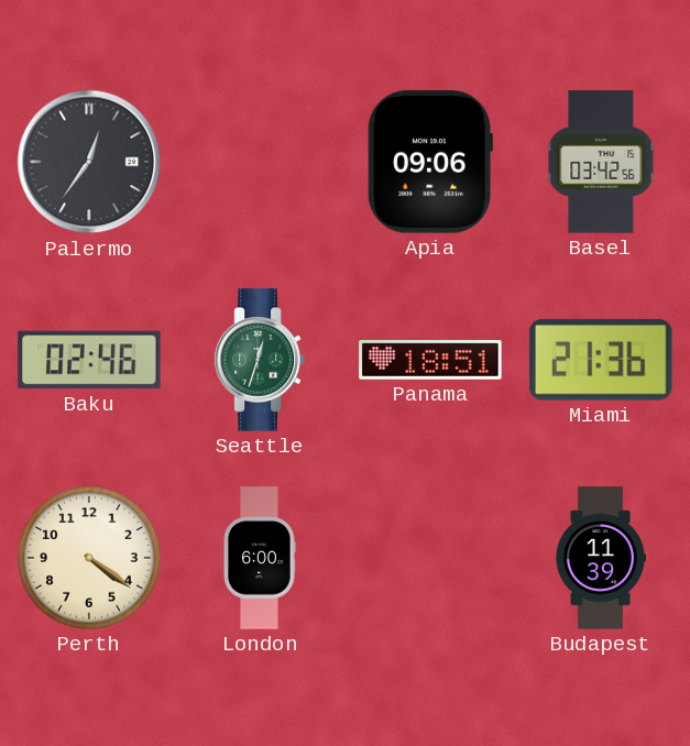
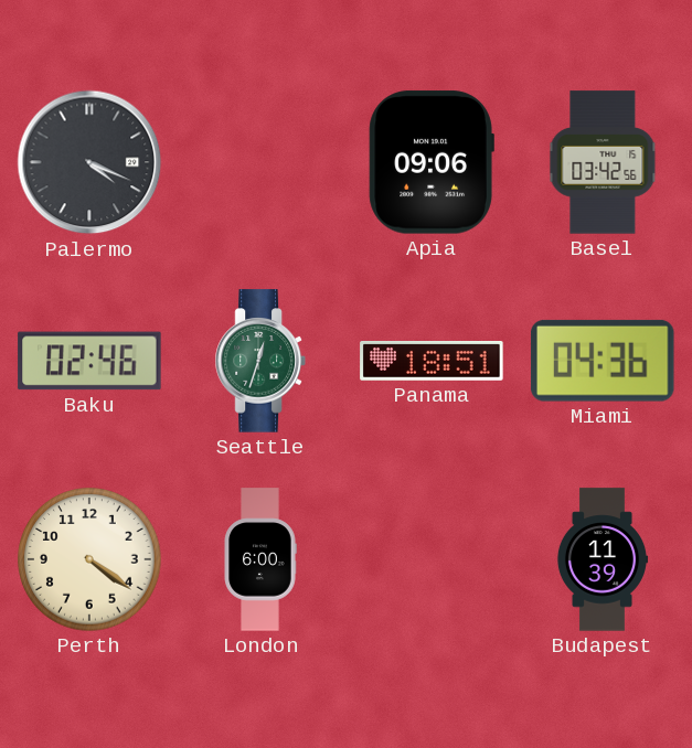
Palermo: 12:36 -> 4:19 (89, 162)
Miami: 21:36 -> 04:36 (603, 361)
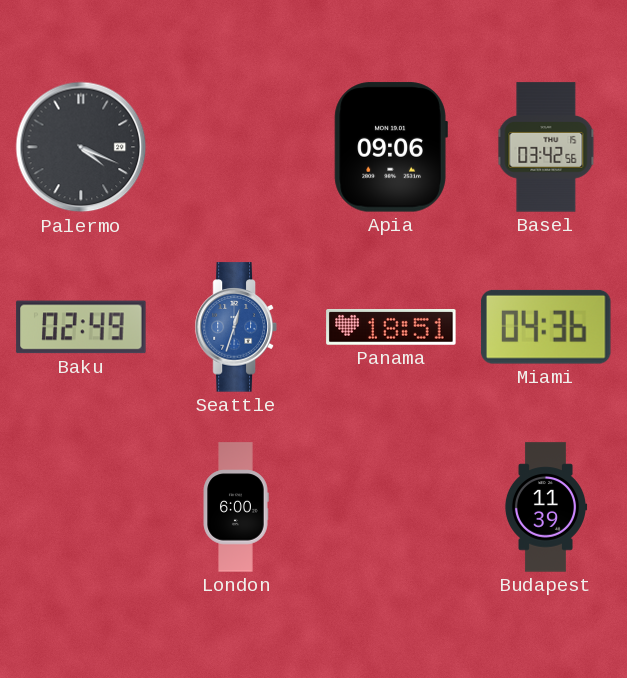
Baku: 02:46 -> 02:49 (81, 327)
Seattle dial: green -> blue (236, 327)
Perth: 4:21 -> none (89, 559)
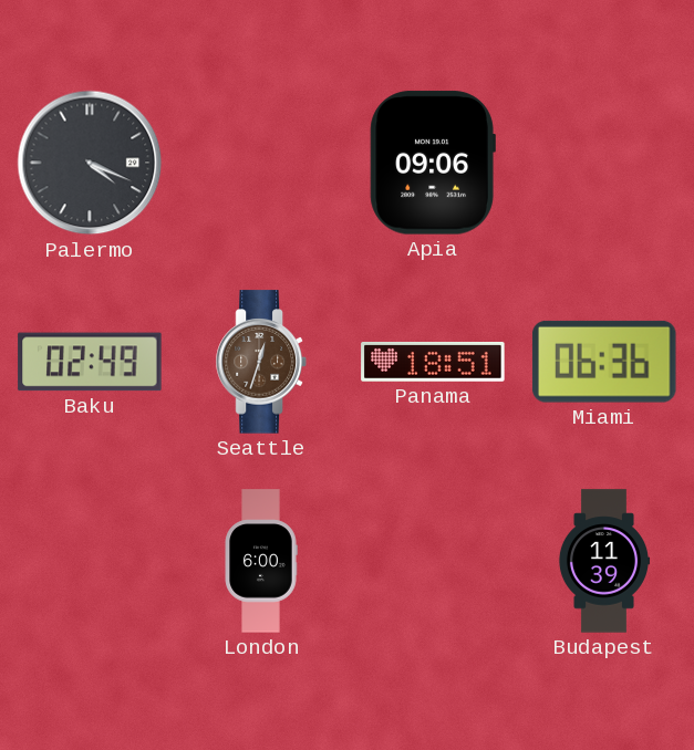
Basel: 03:42 -> none (546, 147)
Seattle dial: blue -> brown (261, 362)
Miami: 04:36 -> 06:36 (604, 362)
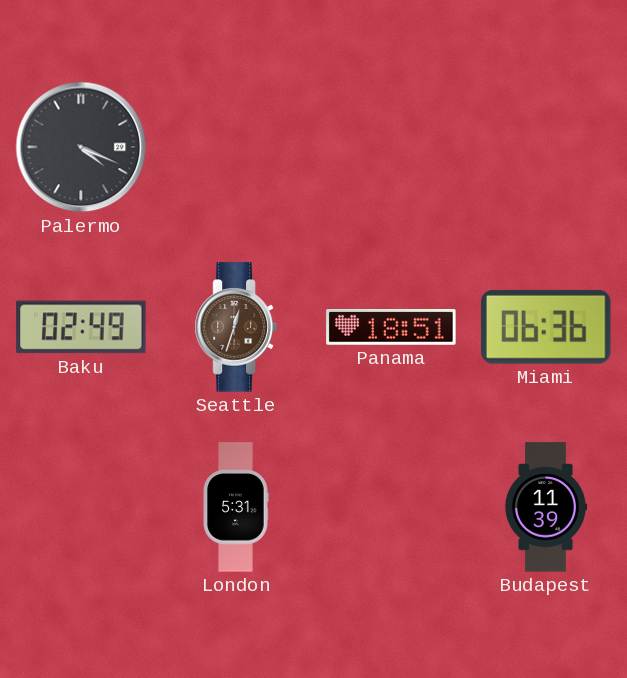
Apia: 09:06 -> none (433, 163)
London: 6:00 -> 5:31 (236, 507)
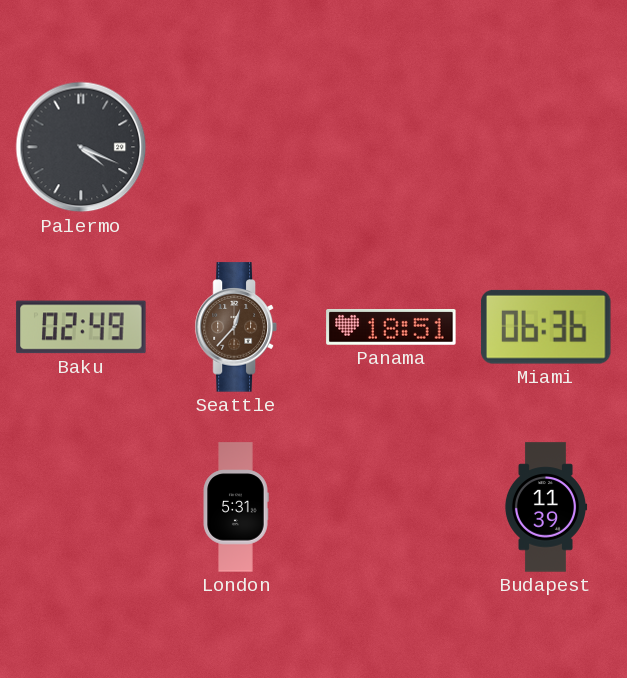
Seattle: 12:33 -> 12:37 (236, 327)
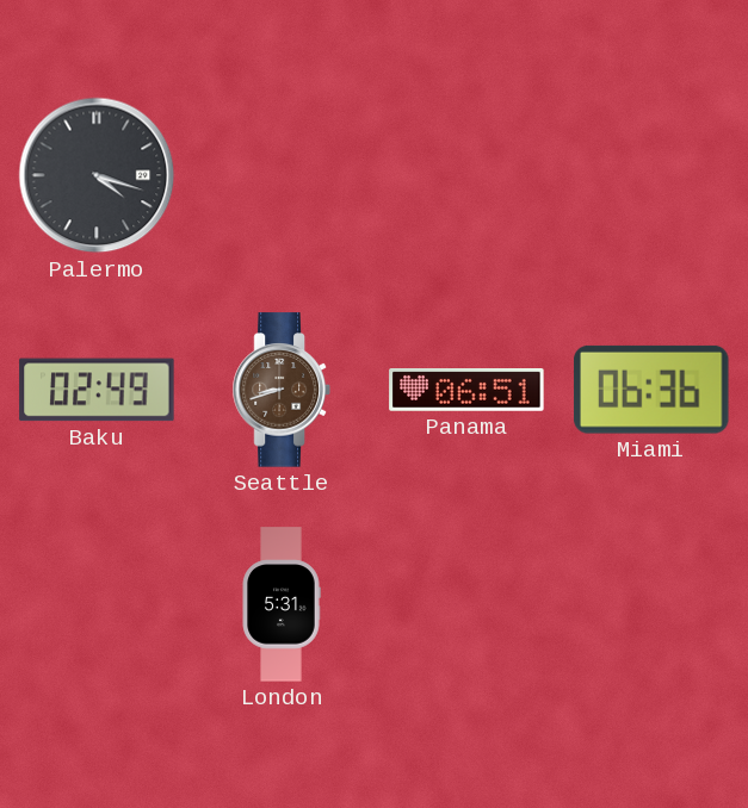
Palermo: 4:19 -> 4:18 (97, 175)
Seattle: 12:37 -> 8:42 (282, 390)
Panama: 18:51 -> 06:51 (466, 391)
Budapest: 11:39 -> none (545, 507)
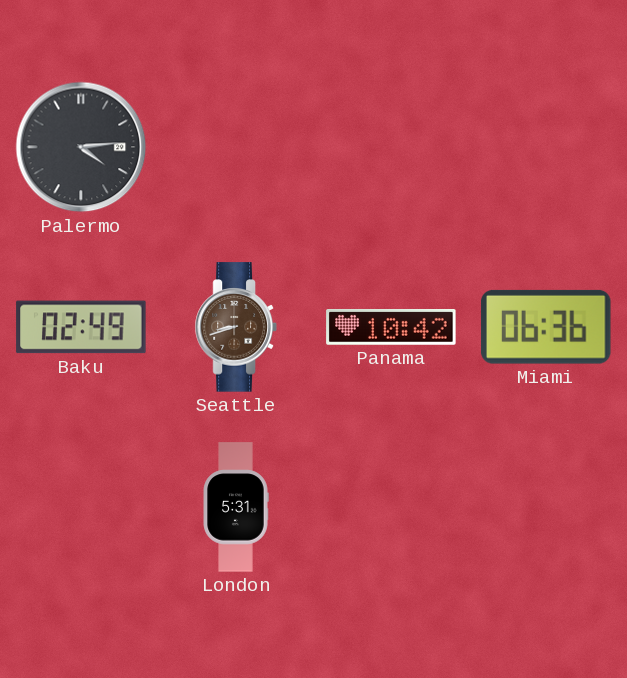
Palermo: 4:18 -> 4:14 (81, 147)
Panama: 06:51 -> 10:42 (391, 328)
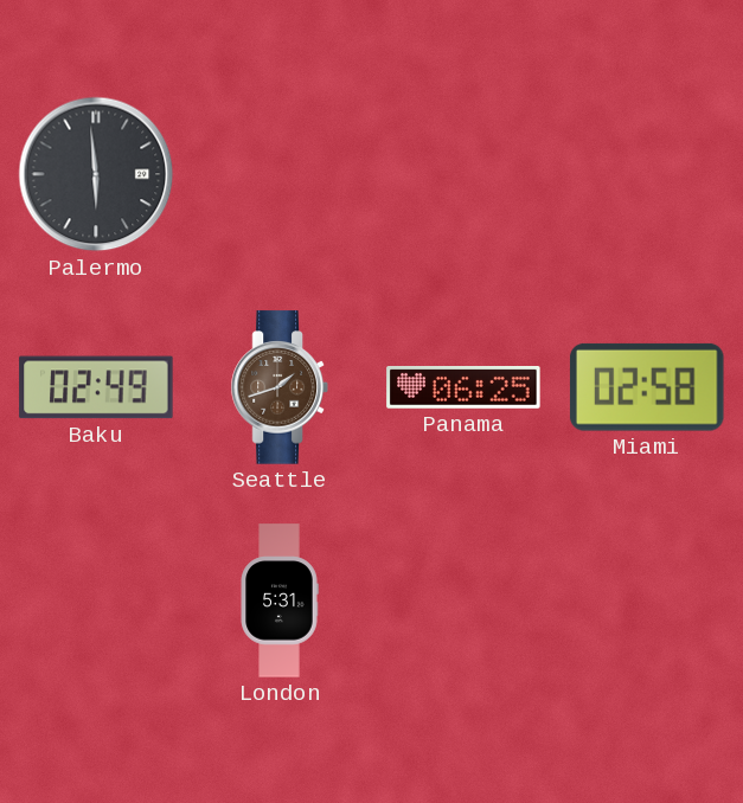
Palermo: 4:14 -> 5:59 (96, 174)
Seattle: 8:42 -> 1:42 (280, 387)
Panama: 10:42 -> 06:25 (463, 388)
Miami: 06:36 -> 02:58 (647, 387)
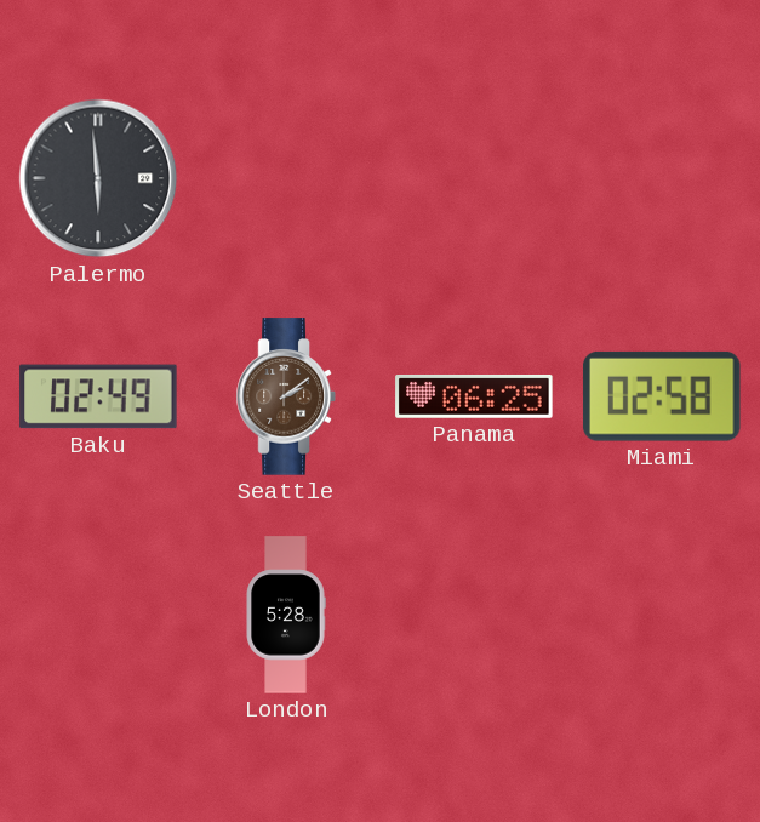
Seattle: 1:42 -> 2:09 (286, 396)
London: 5:31 -> 5:28 (286, 615)
